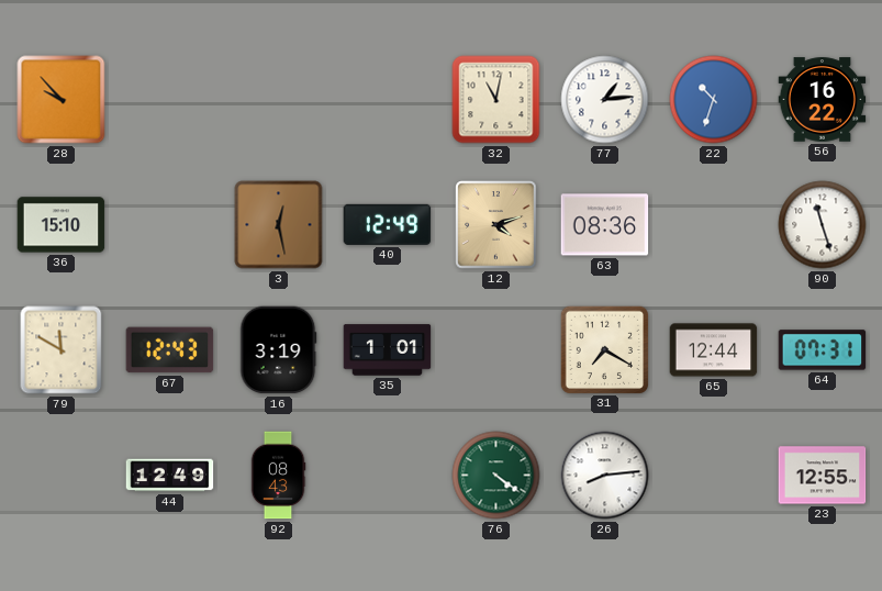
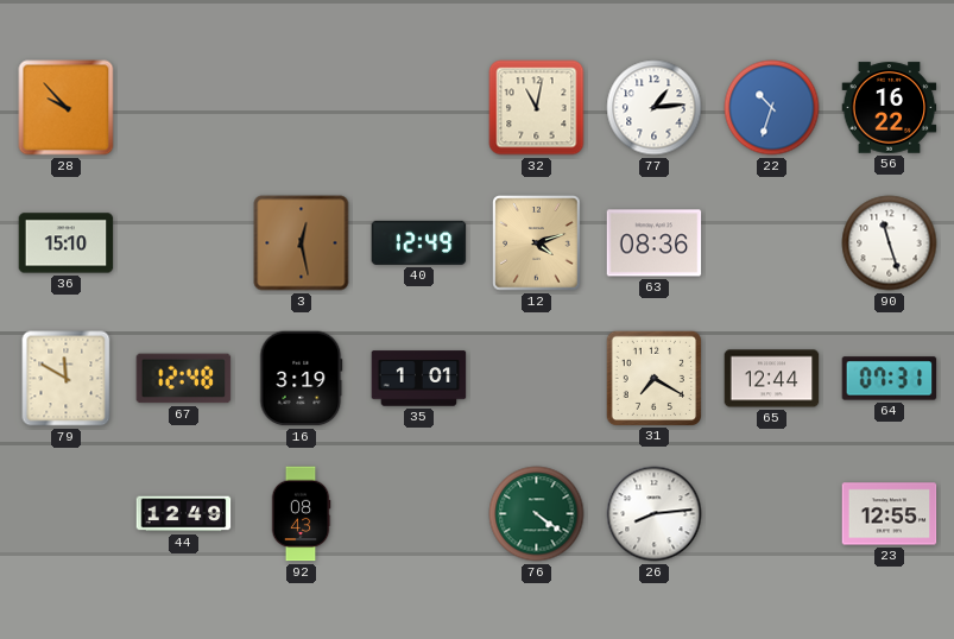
67: 12:43 -> 12:48 (184, 379)
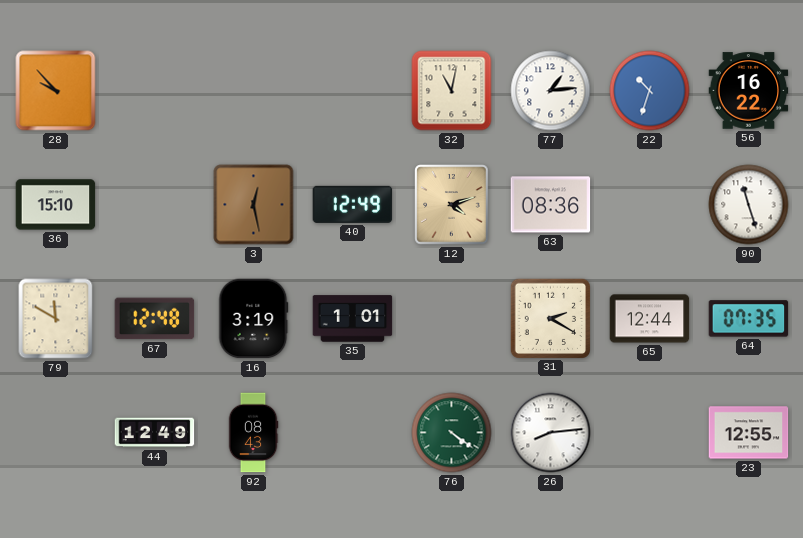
31: 7:20 -> 2:20 (550, 318)
64: 07:31 -> 07:35 (749, 319)
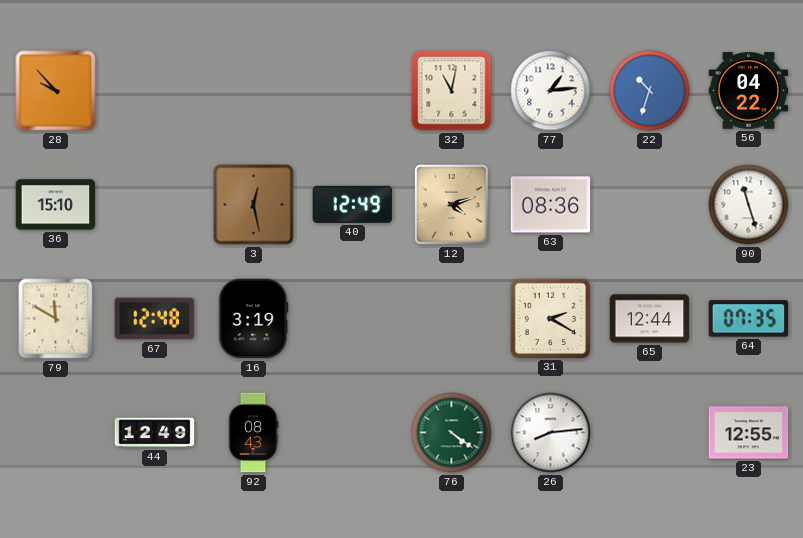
56: 16:22 -> 04:22 (749, 91)
35: 1:01 -> none (353, 319)
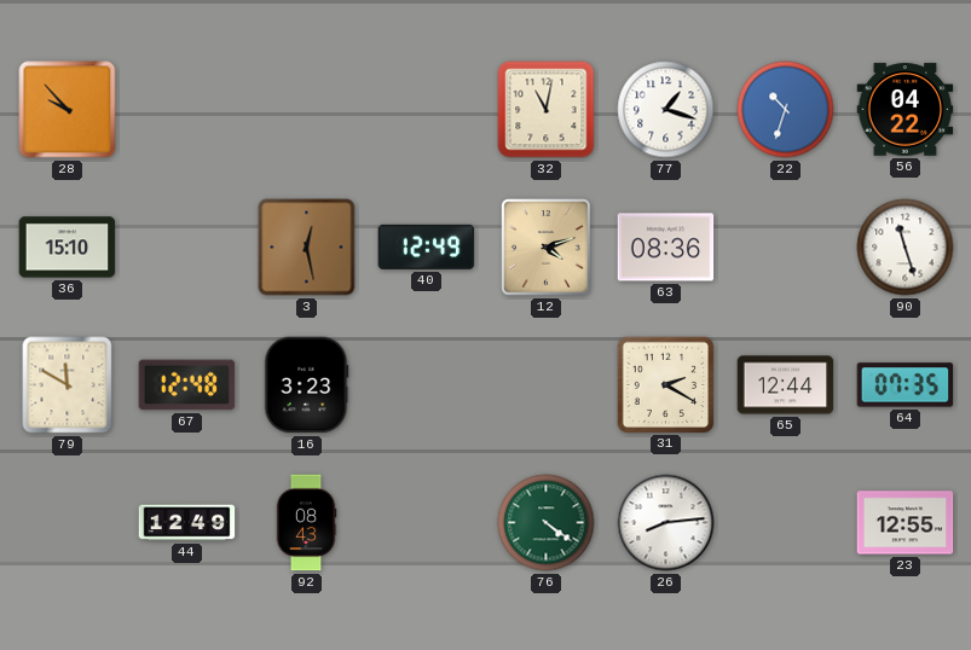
77: 1:14 -> 1:18 (666, 110)
16: 3:19 -> 3:23 (307, 385)
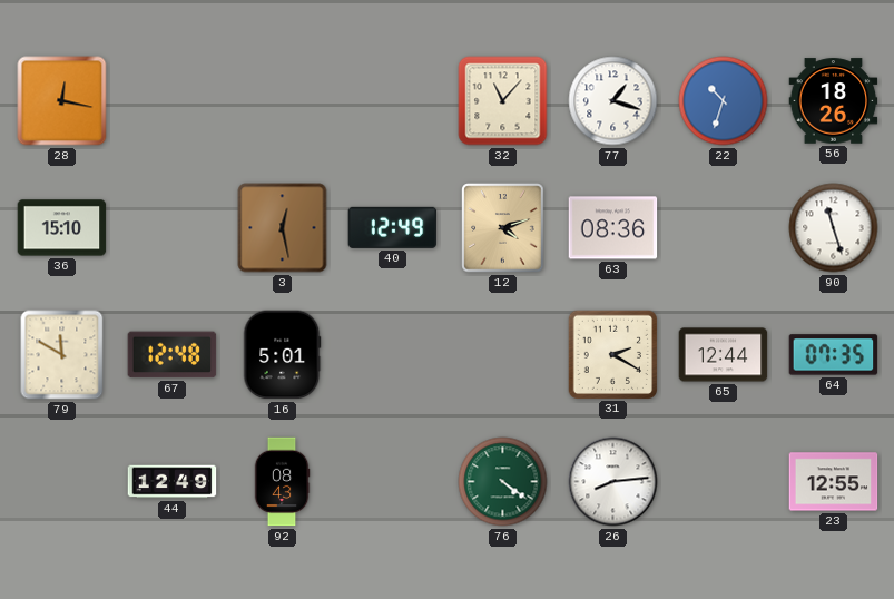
28: 9:53 -> 12:17 (62, 101)
32: 11:02 -> 11:07 (503, 101)
56: 04:22 -> 18:26 (834, 101)
16: 3:23 -> 5:01 (283, 355)
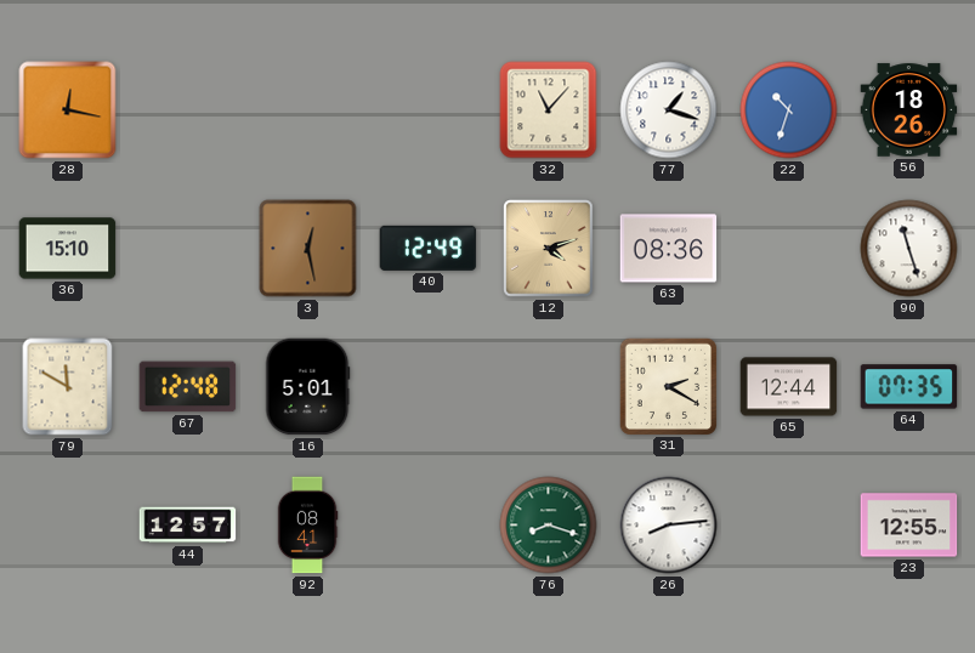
44: 12:49 -> 12:57 (188, 526)
92: 08:43 -> 08:41 (307, 526)
76: 4:21 -> 8:18 (549, 526)
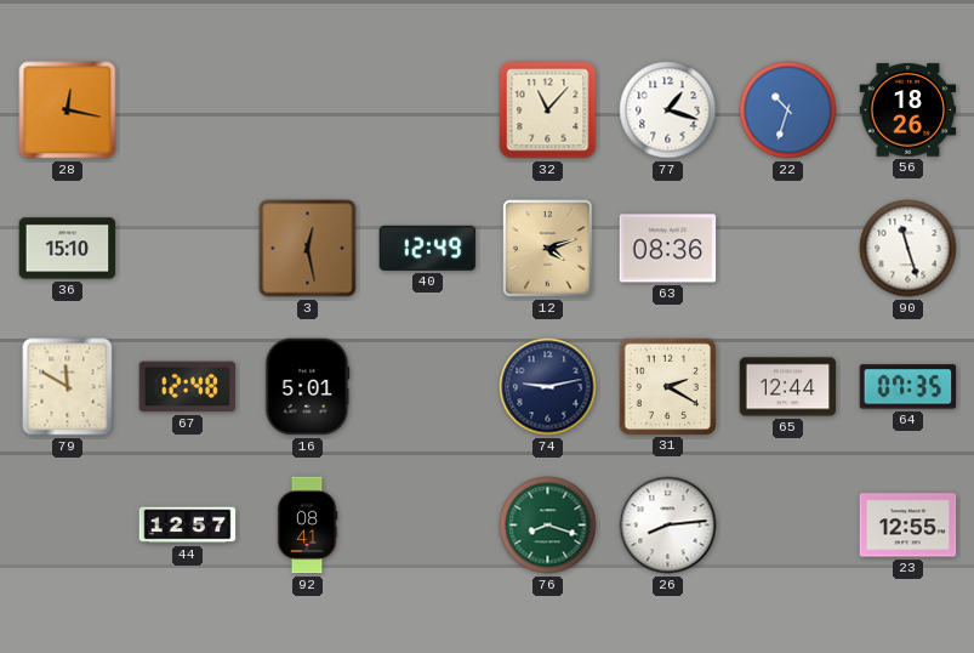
74: none -> 9:13 (548, 387)
